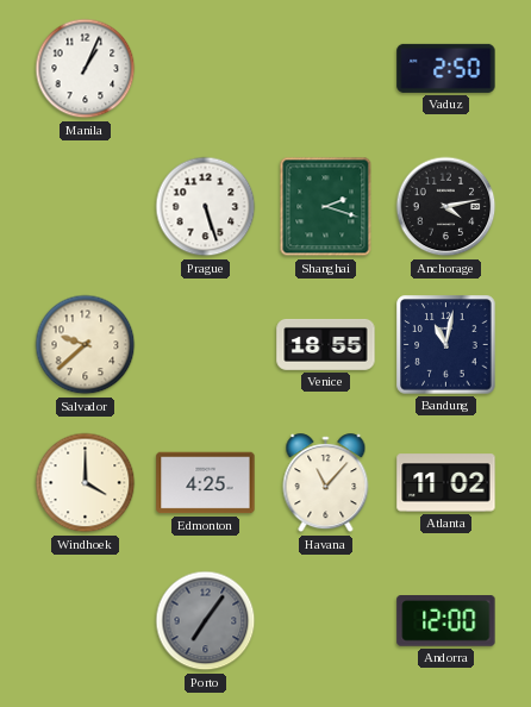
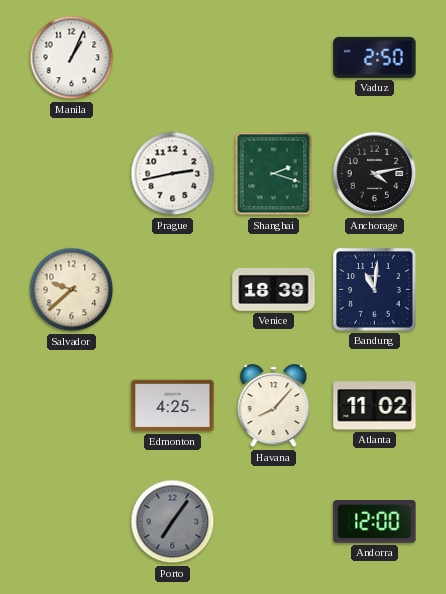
Prague: 5:27 -> 2:43 (173, 174)
Venice: 18:55 -> 18:39 (274, 289)
Bandung: 11:02 -> 11:01 (375, 290)
Windhoek: 4:00 -> none (86, 483)
Havana: 11:07 -> 8:07 (274, 406)
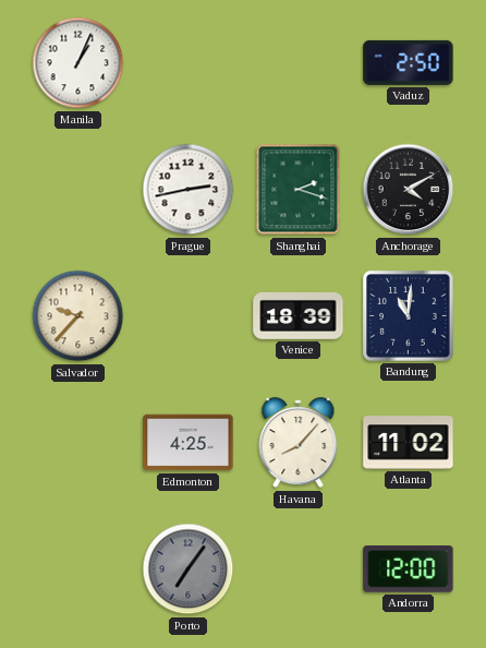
Anchorage: 4:13 -> 4:10 (409, 190)
Salvador: 9:38 -> 9:37 (78, 316)
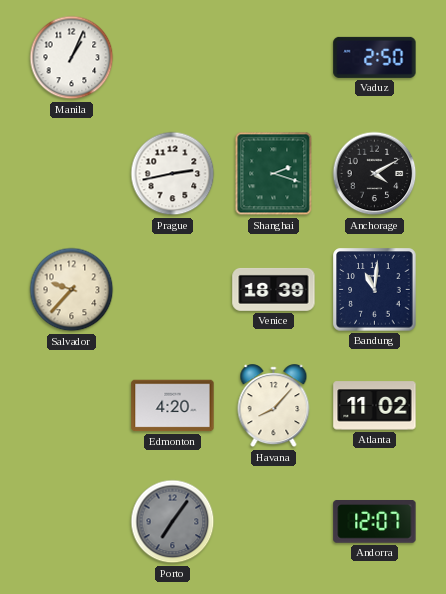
Edmonton: 4:25 -> 4:20 (173, 406)
Andorra: 12:00 -> 12:07 (375, 522)
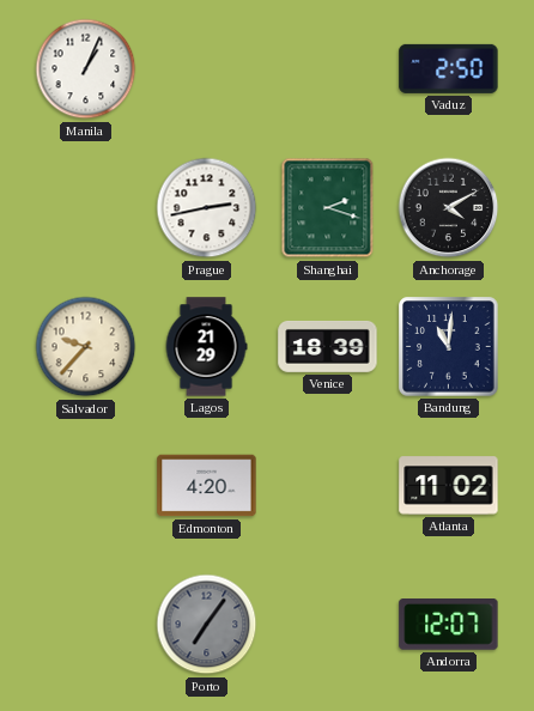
Lagos: none -> 21:29 (206, 347)
Havana: 8:07 -> none (274, 406)
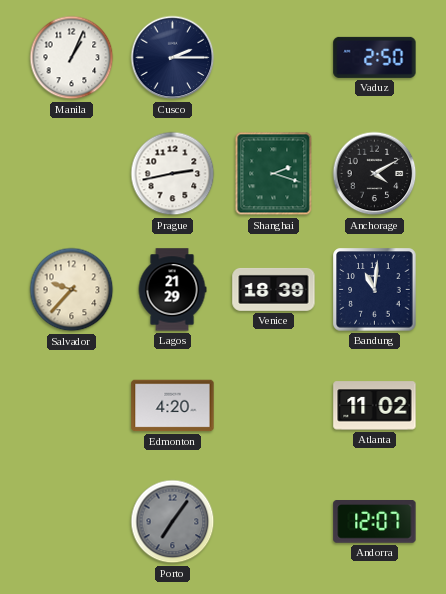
Cusco: none -> 2:15 (173, 58)
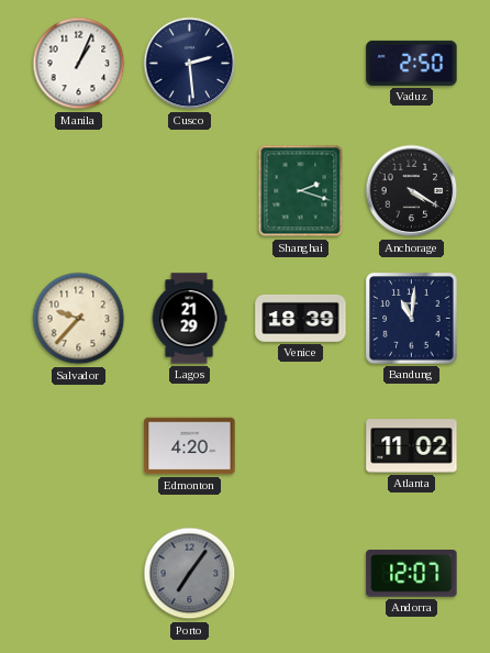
Cusco: 2:15 -> 2:29 (190, 64)
Prague: 2:43 -> none (173, 174)
Anchorage: 4:10 -> 4:20 (412, 191)
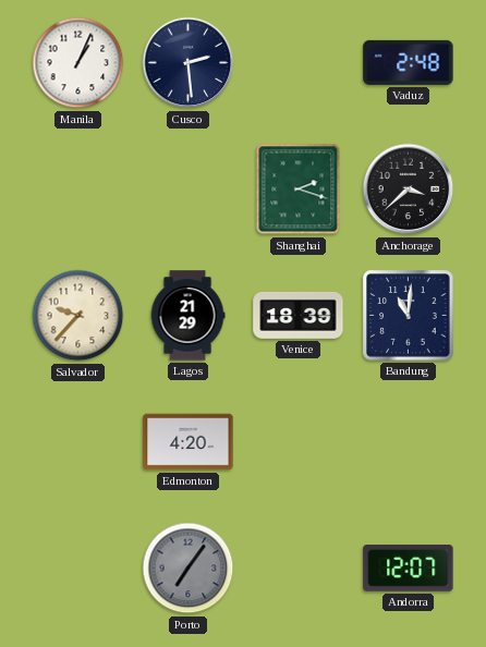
Vaduz: 2:50 -> 2:48 (409, 62)
Anchorage: 4:20 -> 3:38 (409, 190)
Atlanta: 11:02 -> none (412, 446)
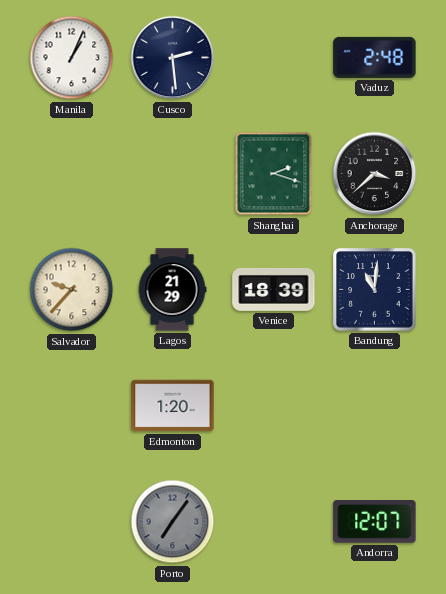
Edmonton: 4:20 -> 1:20 (173, 406)
